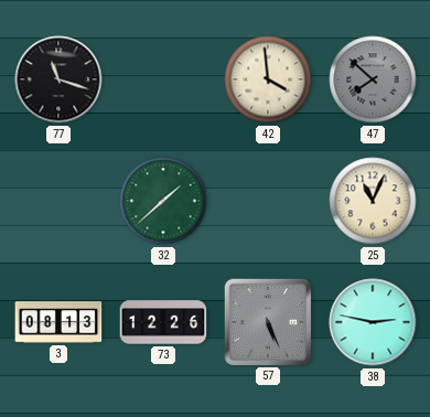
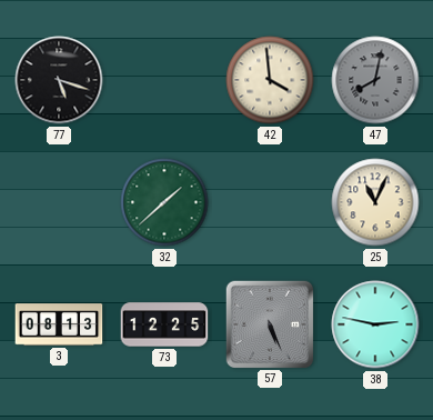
77: 11:18 -> 5:18 (59, 80)
47: 7:52 -> 8:02 (375, 80)
73: 12:26 -> 12:25 (164, 324)
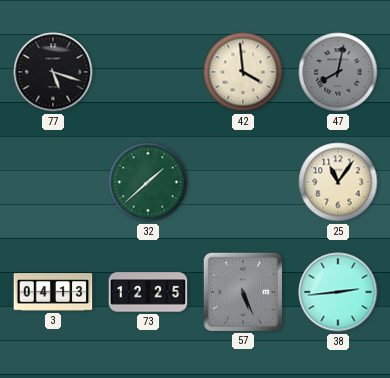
25: 11:04 -> 11:06 (338, 182)
3: 08:13 -> 04:13 (53, 292)
38: 2:47 -> 2:44 (338, 292)
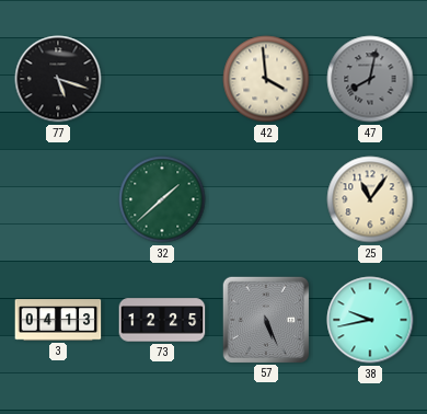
38: 2:44 -> 9:43 (370, 320)
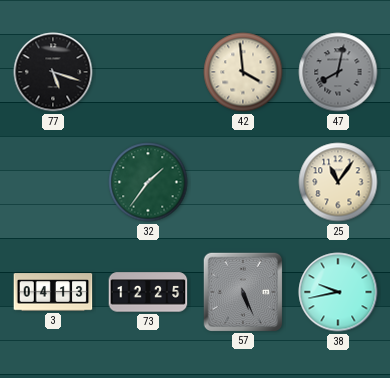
32: 1:38 -> 1:36 (148, 182)
